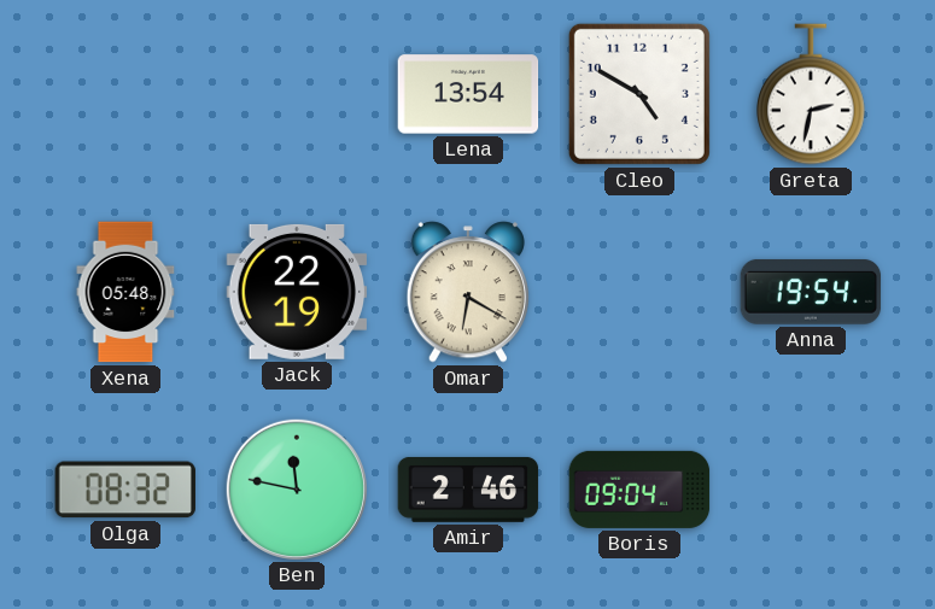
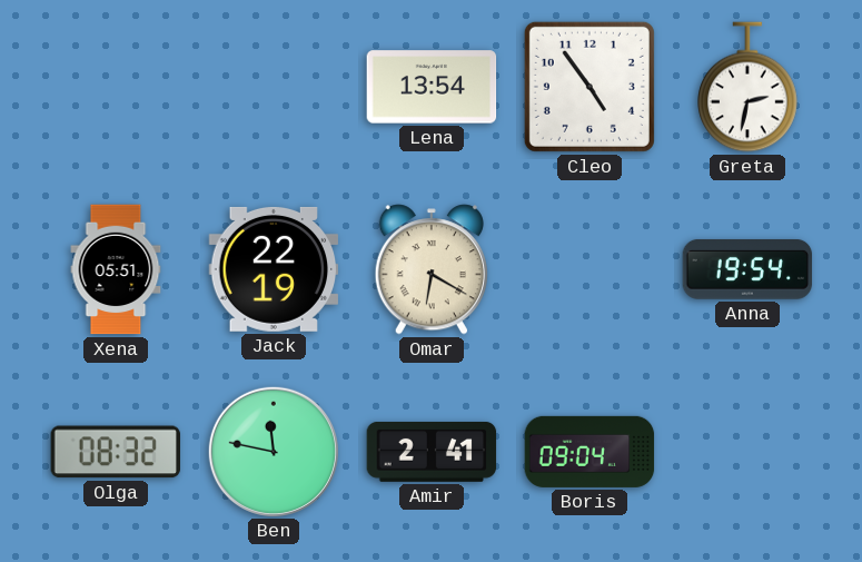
Cleo: 4:50 -> 4:54 (589, 87)
Xena: 05:48 -> 05:51 (116, 269)
Amir: 2:46 -> 2:41 (432, 452)
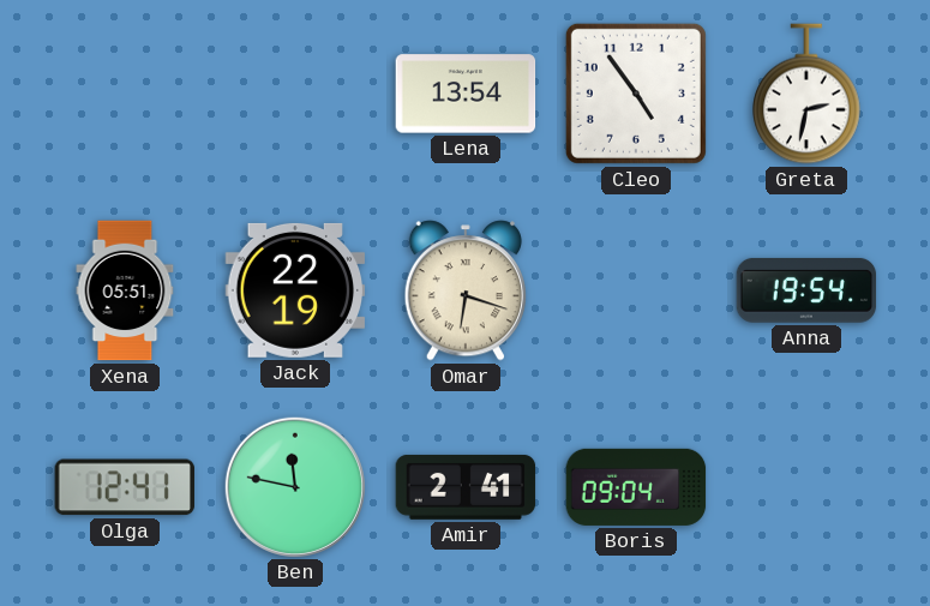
Omar: 6:20 -> 6:18 (466, 290)
Olga: 08:32 -> 12:41 (125, 487)
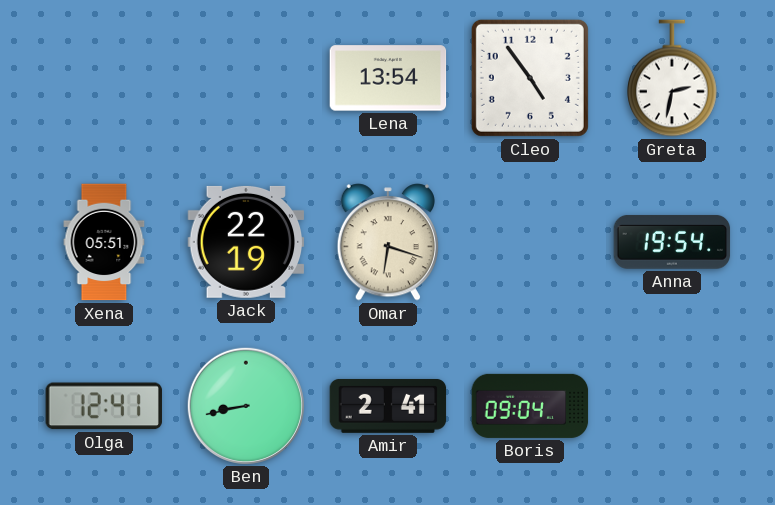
Ben: 11:47 -> 8:43 (246, 405)
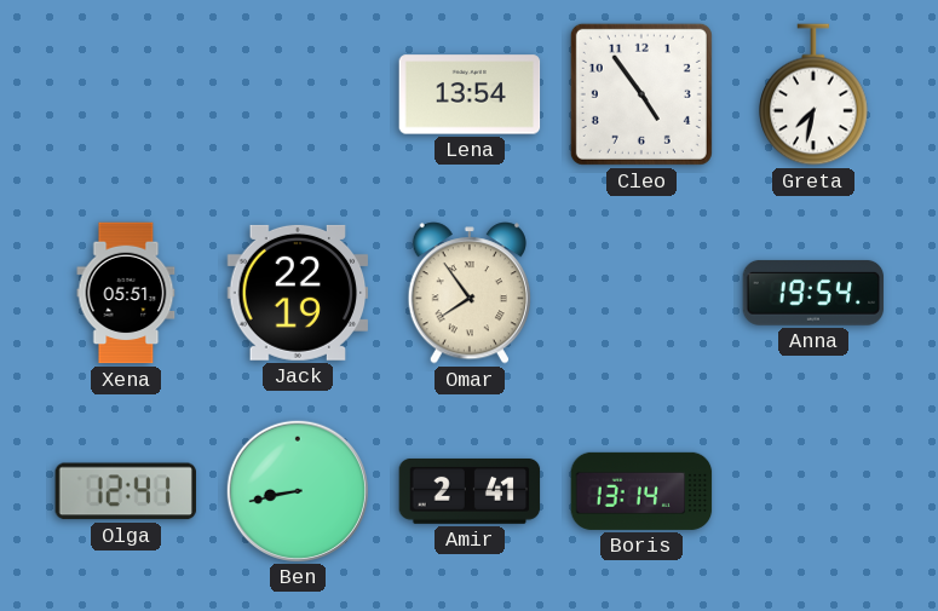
Greta: 2:32 -> 7:32 (813, 94)
Omar: 6:18 -> 7:54 (470, 293)
Boris: 09:04 -> 13:14 (641, 491)
